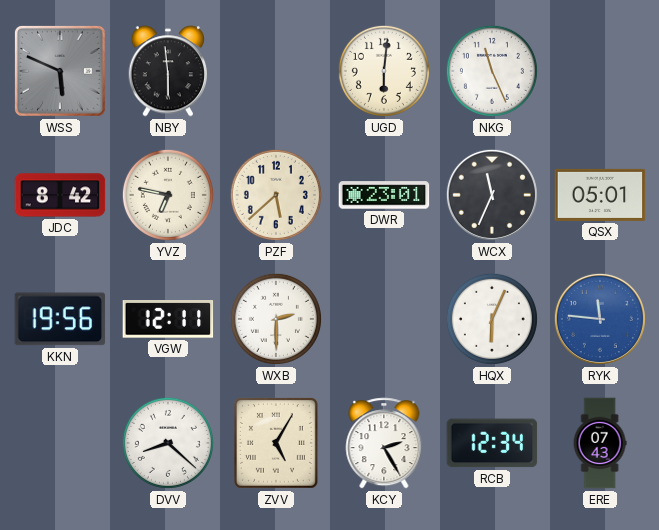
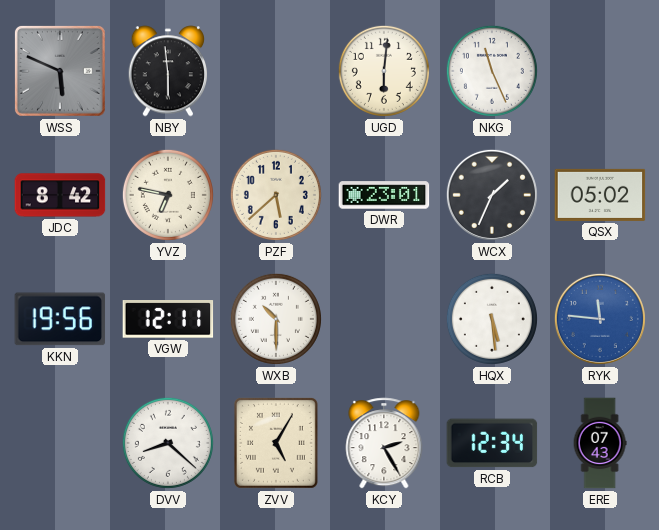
WCX: 11:34 -> 1:34 (492, 195)
QSX: 05:01 -> 05:02 (600, 195)
WXB: 2:30 -> 10:30 (276, 319)
HQX: 6:04 -> 5:29 (492, 319)
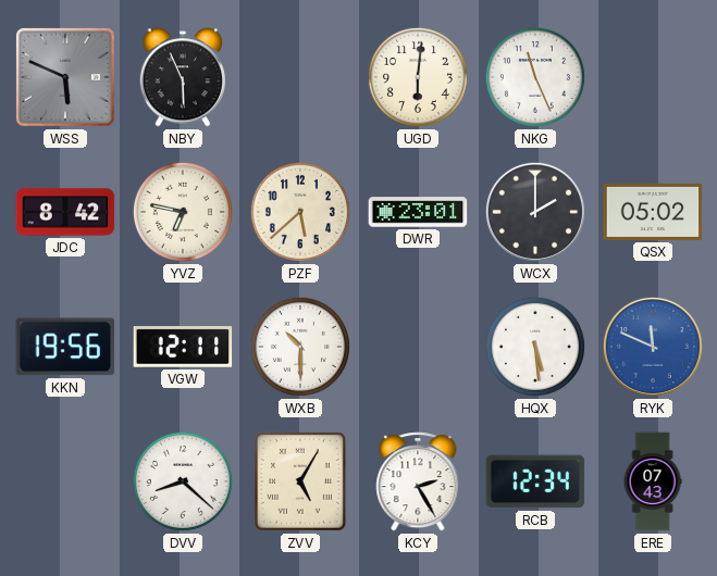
NBY: 5:59 -> 5:56 (183, 77)
WCX: 1:34 -> 2:00 (535, 212)
RYK: 11:46 -> 11:49 (653, 347)
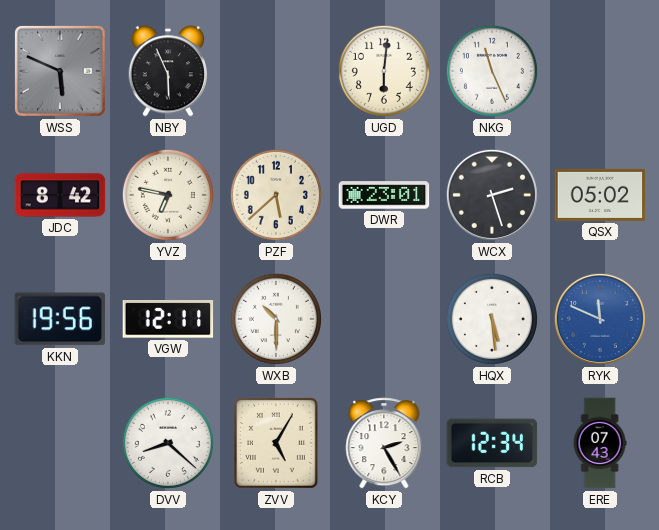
WCX: 2:00 -> 2:27 (492, 195)
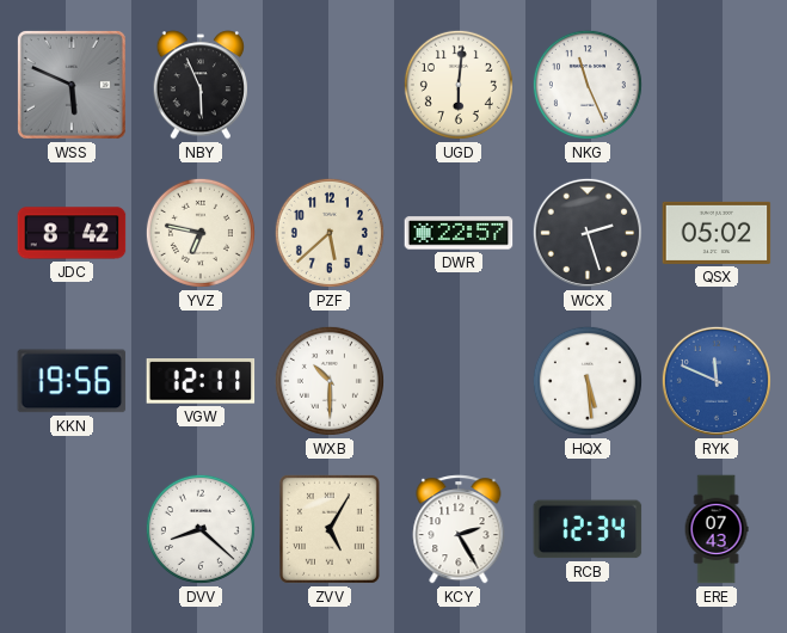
DWR: 23:01 -> 22:57 (459, 233)
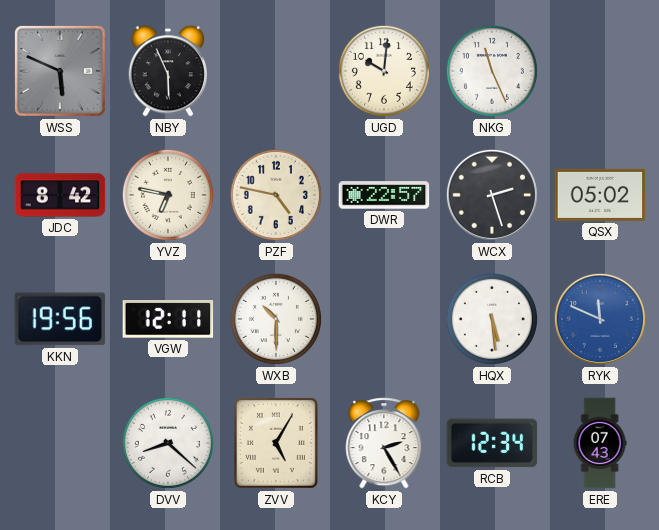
UGD: 6:01 -> 10:01 (384, 71)
PZF: 5:38 -> 4:47 (276, 195)
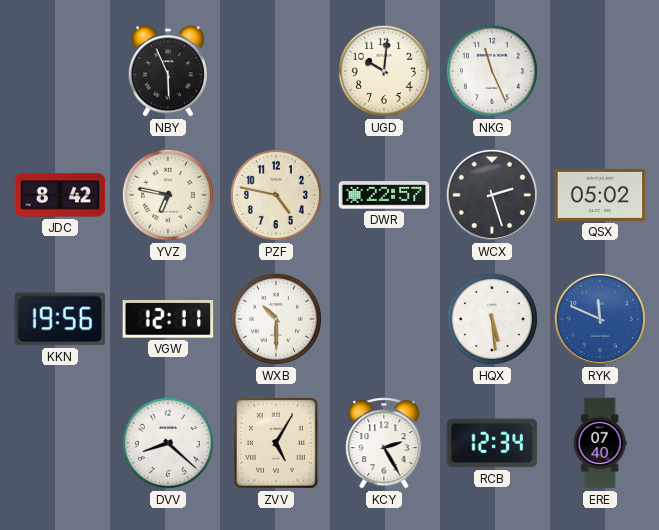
WSS: 5:49 -> none (60, 71)
ERE: 07:43 -> 07:40 (600, 443)
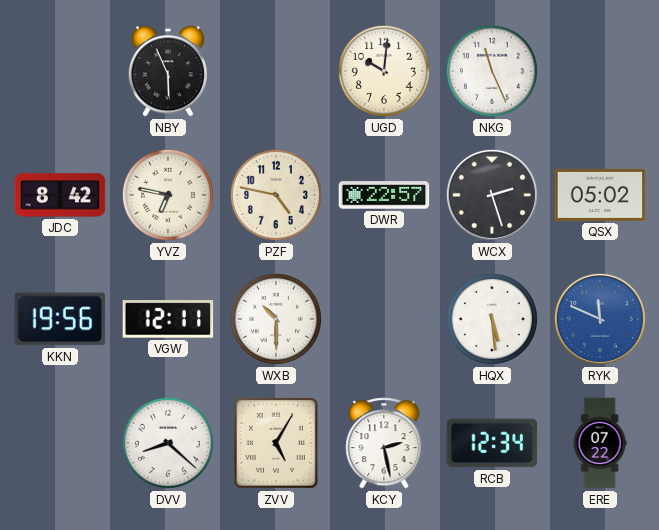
KCY: 2:25 -> 2:28 (384, 443)
ERE: 07:40 -> 07:22 (600, 443)
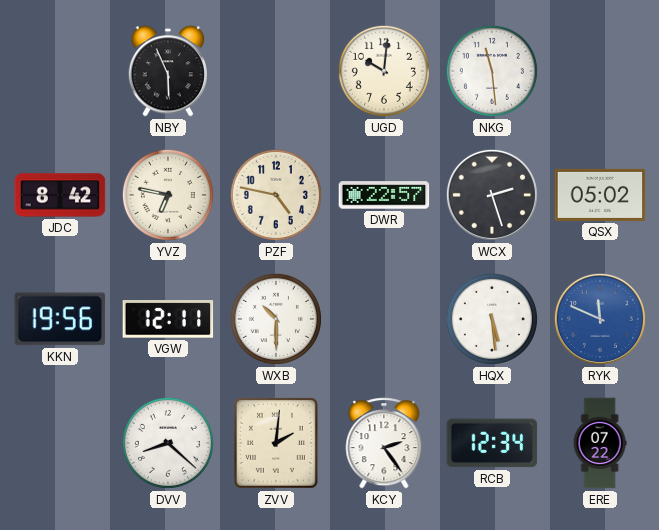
NKG: 11:26 -> 11:29 (492, 71)
ZVV: 5:05 -> 2:01 (276, 443)
KCY: 2:28 -> 2:24 (384, 443)
